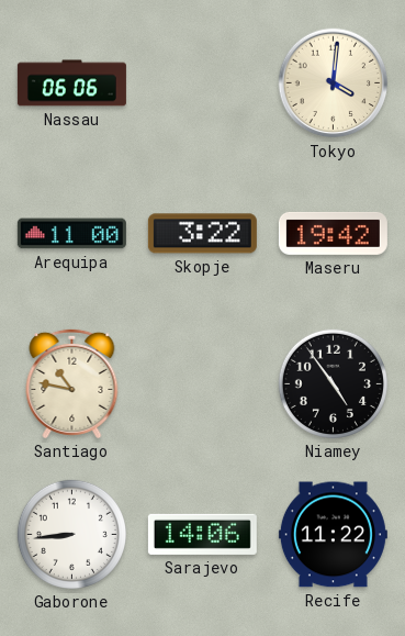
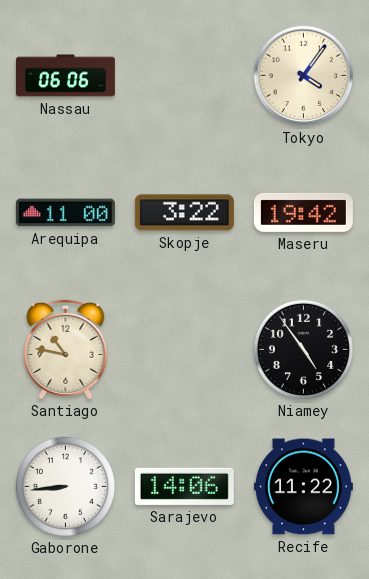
Tokyo: 4:01 -> 4:06 (304, 76)
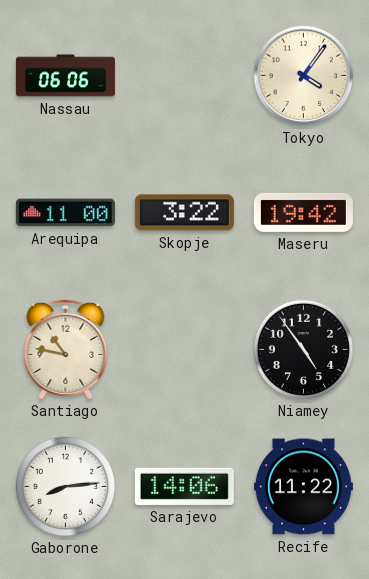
Gaborone: 8:44 -> 8:14 (65, 486)
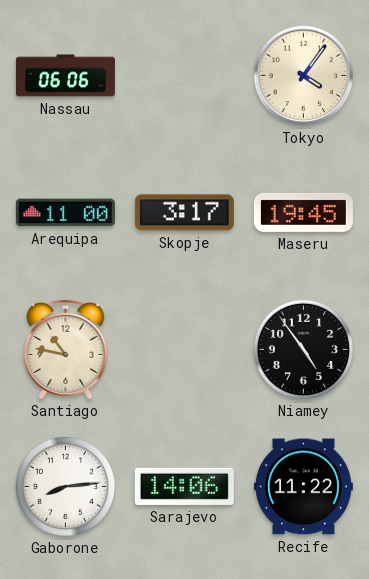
Skopje: 3:22 -> 3:17 (184, 213)
Maseru: 19:42 -> 19:45 (303, 212)
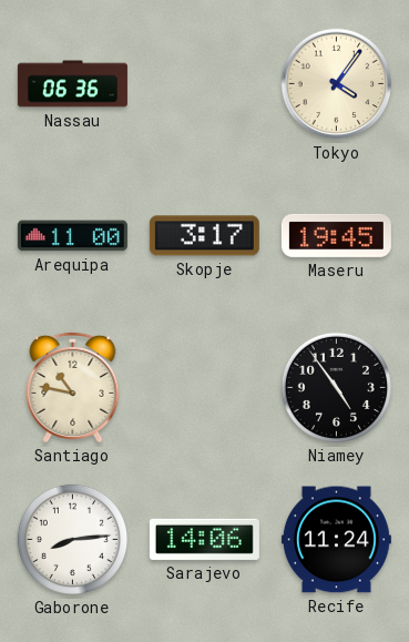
Nassau: 06:06 -> 06:36 (72, 84)
Recife: 11:22 -> 11:24 (336, 540)
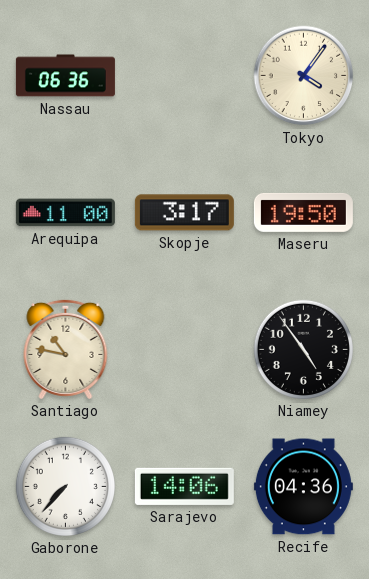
Maseru: 19:45 -> 19:50 (303, 212)
Gaborone: 8:14 -> 7:37 (65, 486)
Recife: 11:24 -> 04:36 (303, 487)
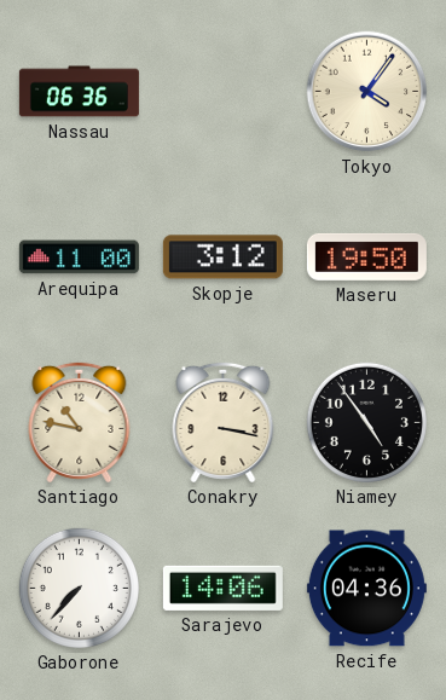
Skopje: 3:17 -> 3:12 (222, 258)
Conakry: none -> 3:17 (224, 422)
